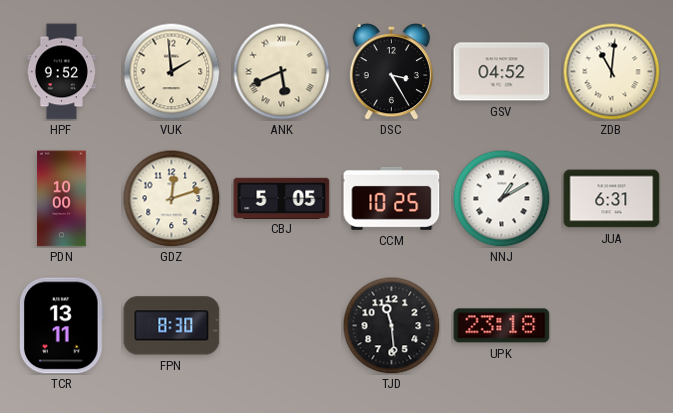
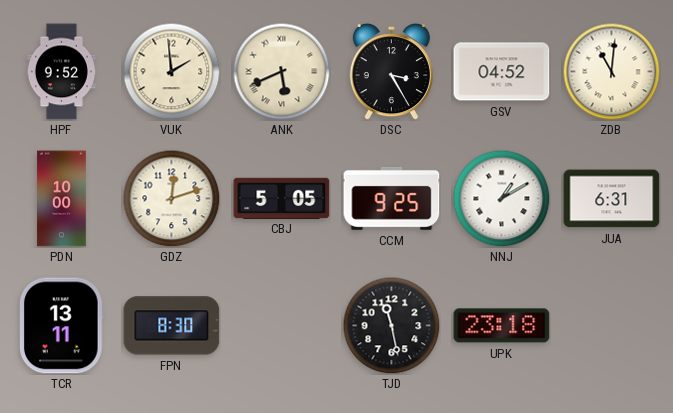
CCM: 10:25 -> 9:25 (392, 198)
TJD: 11:29 -> 11:28 (391, 325)
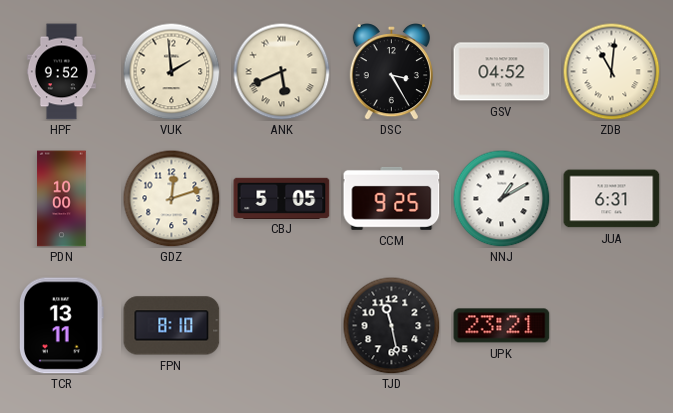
FPN: 8:30 -> 8:10 (172, 326)
UPK: 23:18 -> 23:21 (502, 326)
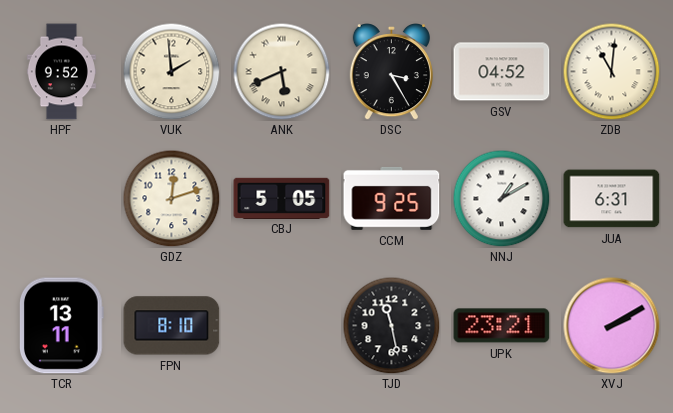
PDN: 10:00 -> none (62, 199)
XVJ: none -> 2:10 (612, 326)
